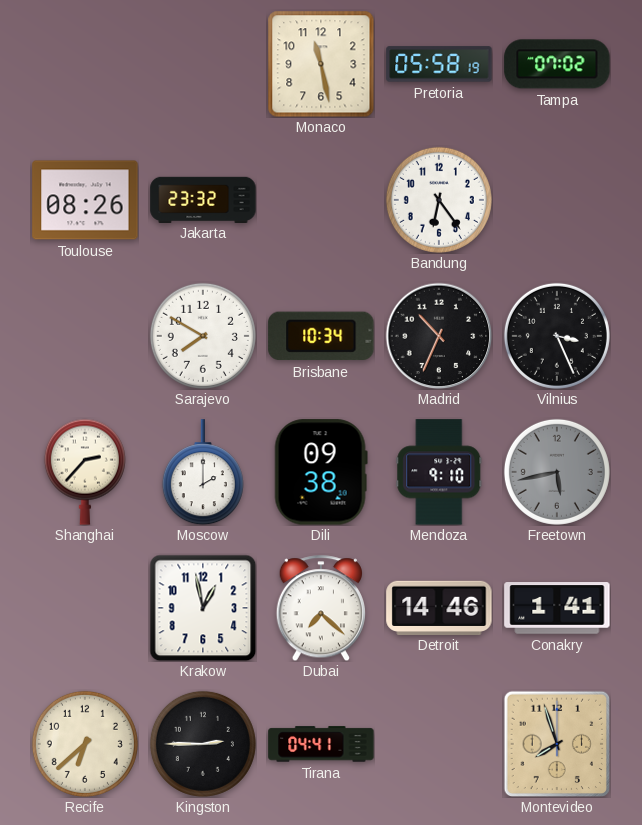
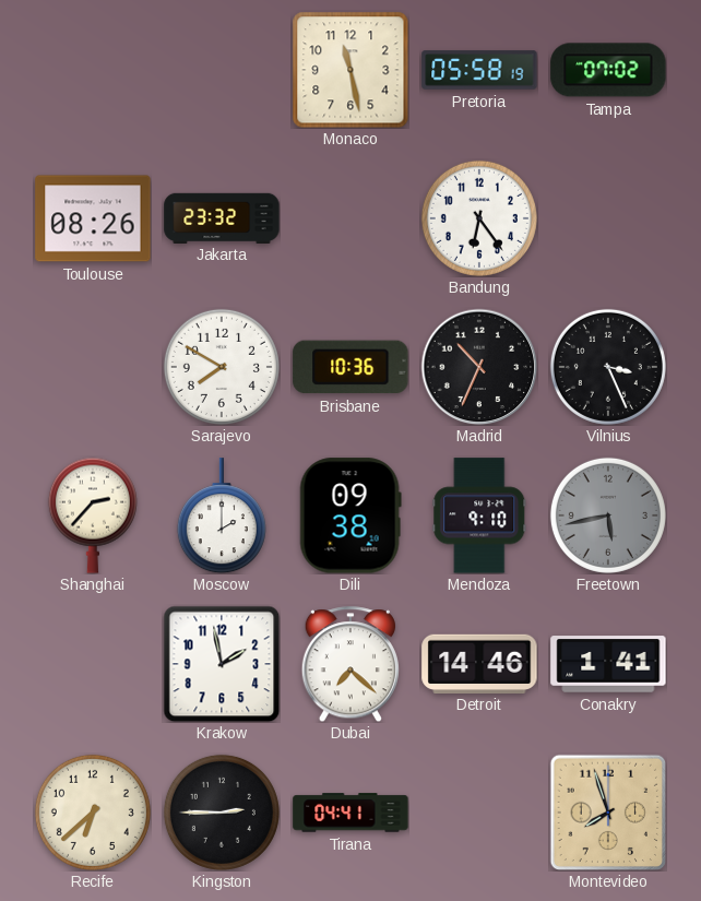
Brisbane: 10:34 -> 10:36 (350, 367)
Krakow: 12:58 -> 1:58 (222, 664)
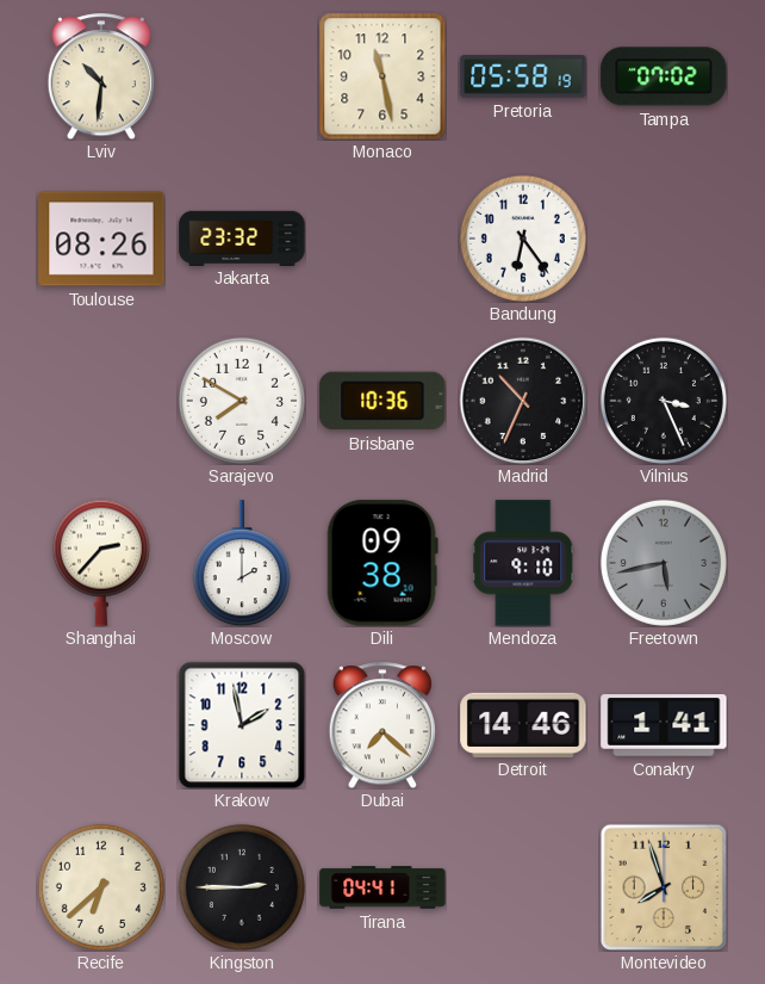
Lviv: none -> 10:31 (101, 76)
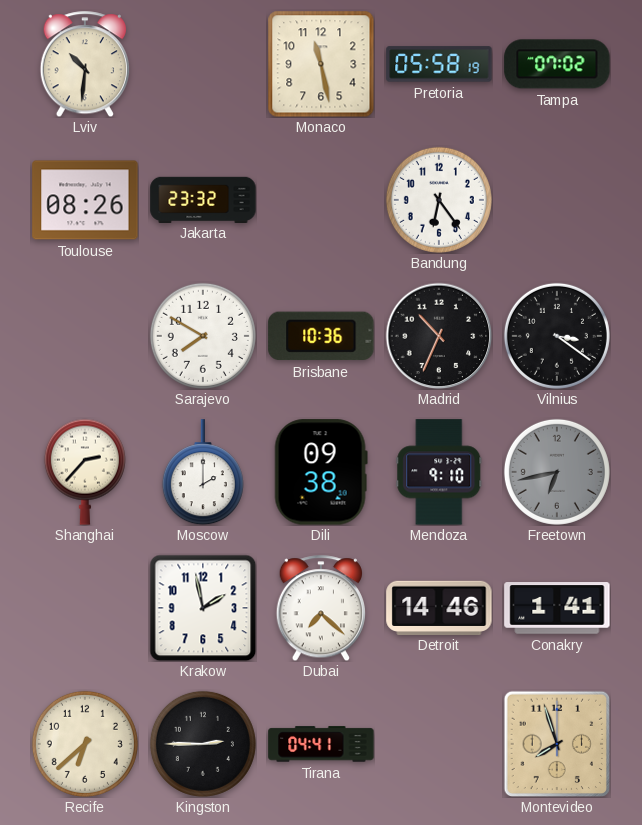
Vilnius: 3:26 -> 3:21 (557, 336)
Freetown: 5:43 -> 6:43 (557, 472)
